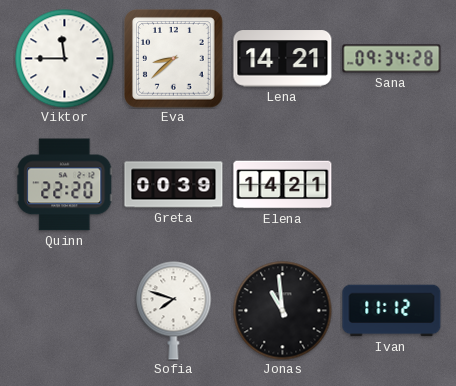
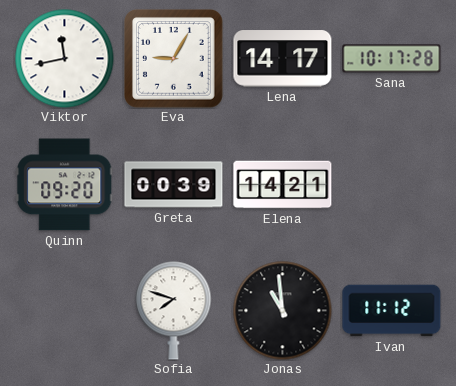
Viktor: 11:45 -> 11:43 (65, 59)
Eva: 8:38 -> 9:05 (174, 59)
Lena: 14:21 -> 14:17 (283, 59)
Sana: 09:34 -> 10:17 (392, 59)
Quinn: 22:20 -> 09:20 (65, 185)
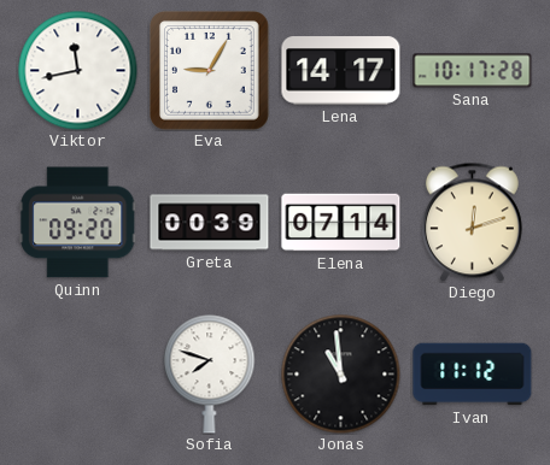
Elena: 14:21 -> 07:14 (341, 223)
Diego: none -> 12:12 (472, 222)
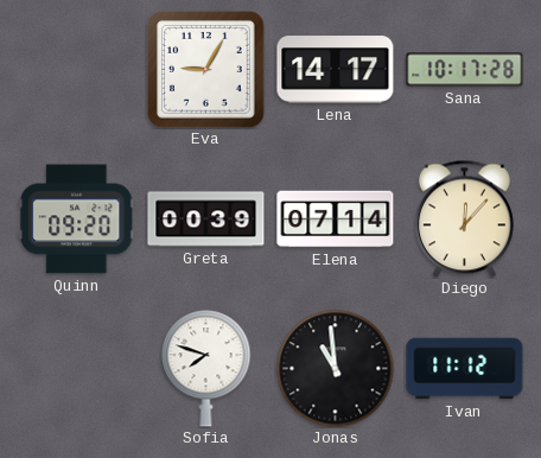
Viktor: 11:43 -> none (78, 71)
Diego: 12:12 -> 12:07 (464, 218)
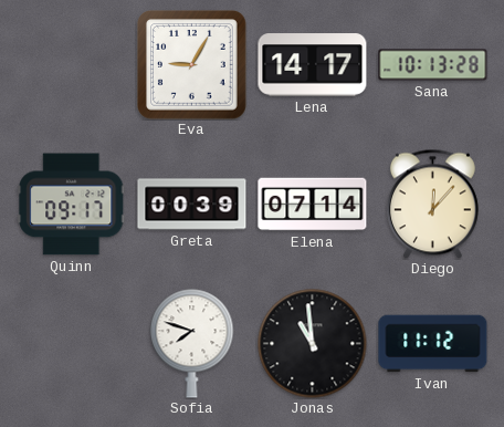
Sana: 10:17 -> 10:13 (433, 65)
Quinn: 09:20 -> 09:17 (72, 205)
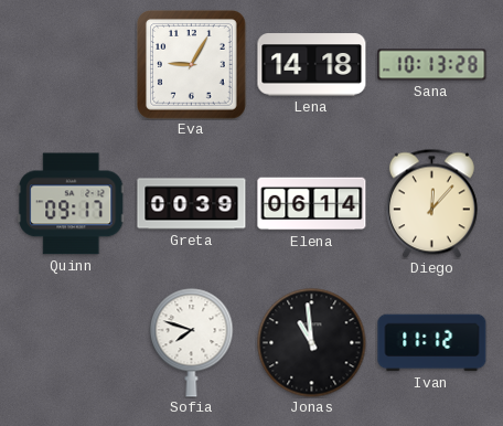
Lena: 14:17 -> 14:18 (312, 65)
Elena: 07:14 -> 06:14 (312, 204)
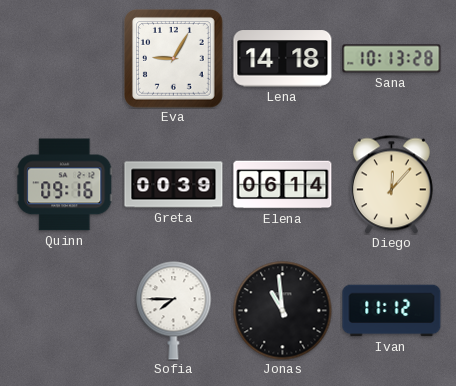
Quinn: 09:17 -> 09:16 (65, 185)
Sofia: 7:48 -> 7:45 (174, 311)
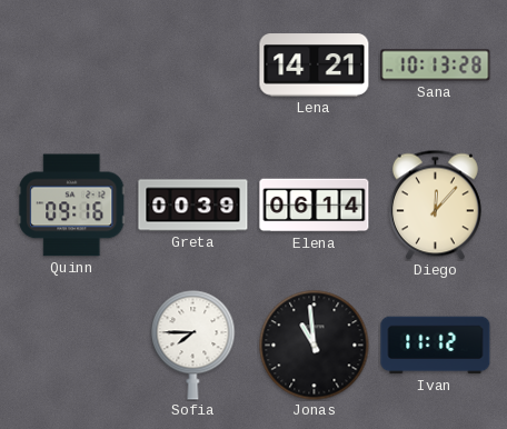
Eva: 9:05 -> none (174, 59)
Lena: 14:18 -> 14:21 (315, 66)
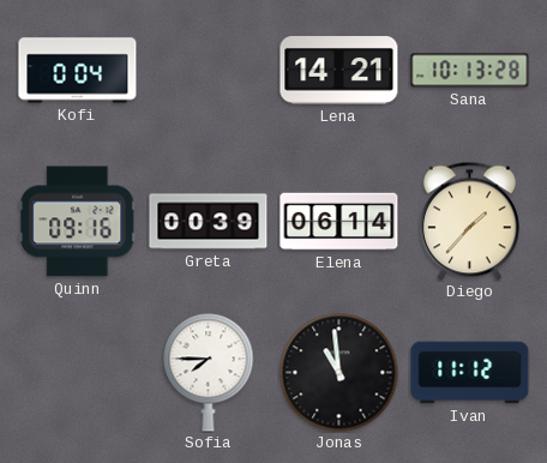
Kofi: none -> 0:04 (78, 71)
Diego: 12:07 -> 1:37 (469, 221)
